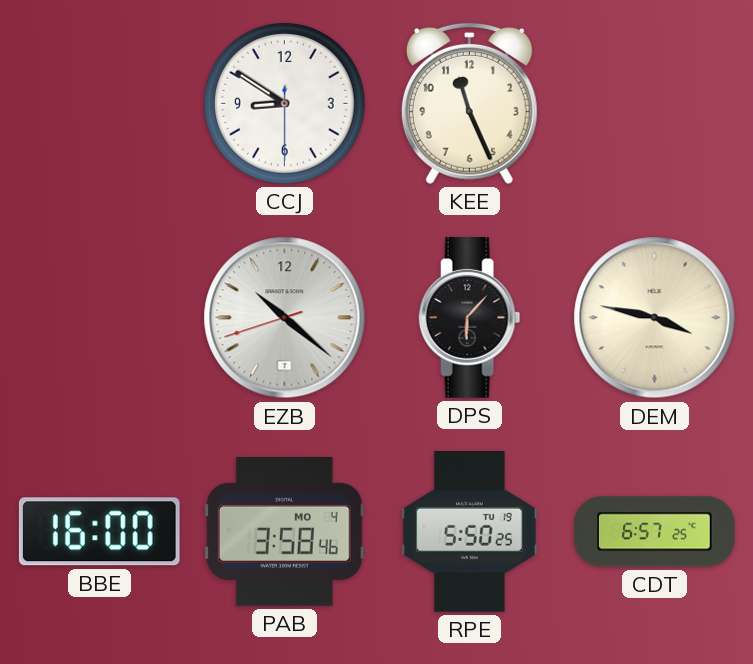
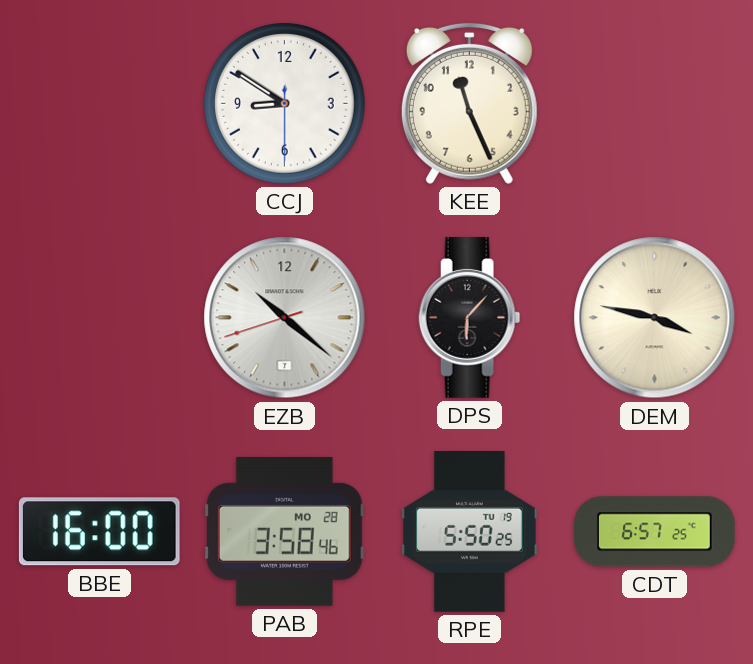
PAB date: MO 4 -> MO 28 (284, 531)
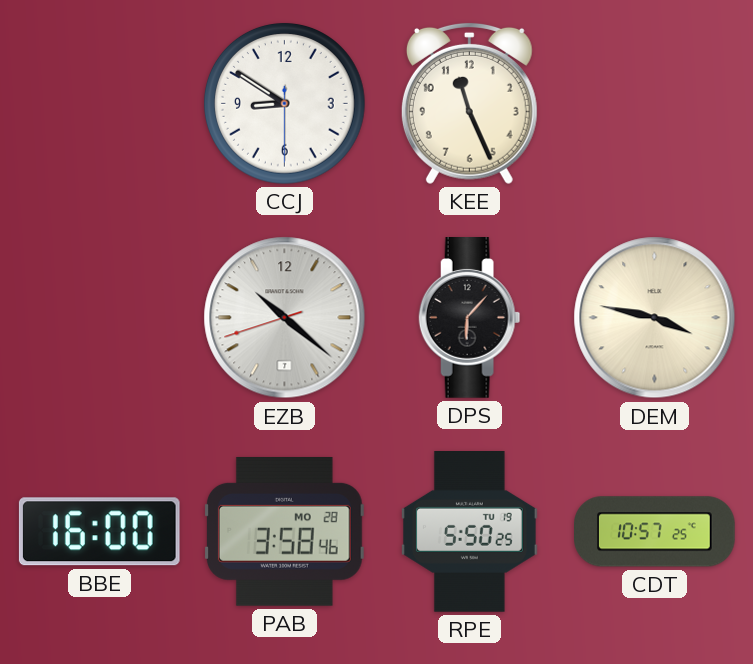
CDT: 6:57 -> 10:57 (655, 532)
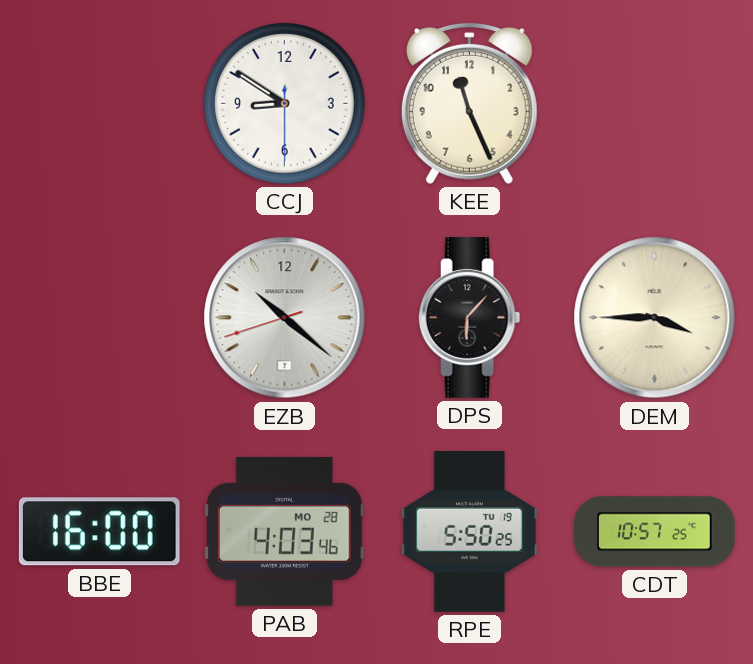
DEM: 3:47 -> 3:45 (655, 318)
PAB: 3:58 -> 4:03 (284, 531)
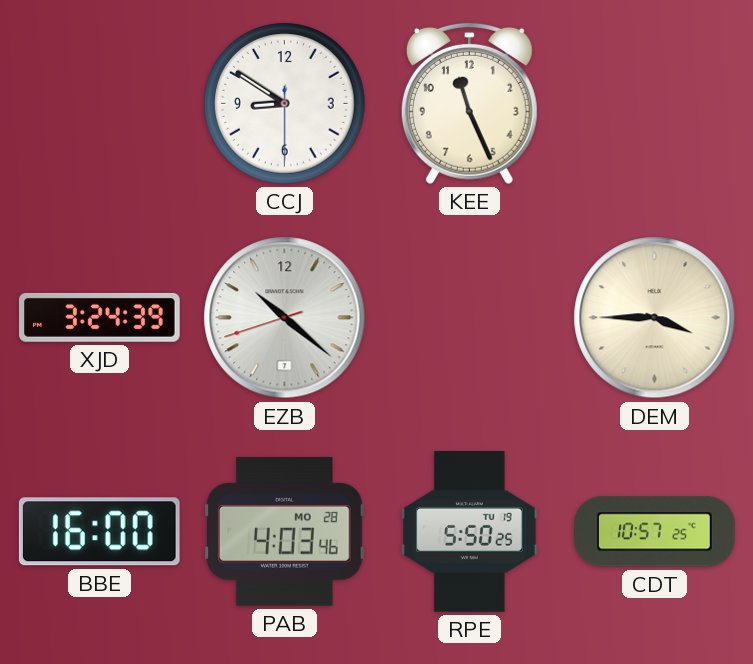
XJD: none -> 3:24 (100, 317)
DPS: 6:07 -> none (470, 318)
